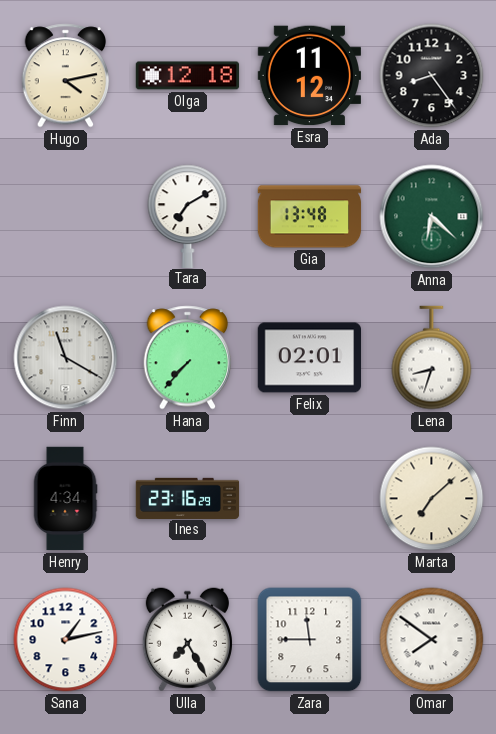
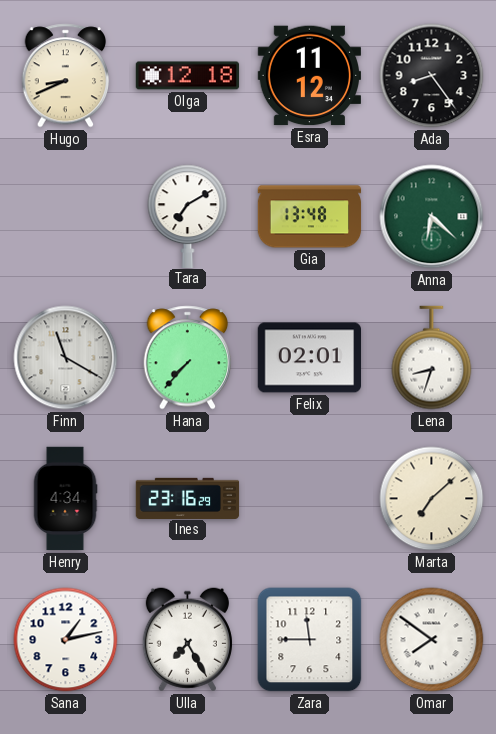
Hugo: 4:13 -> 8:41 (66, 76)
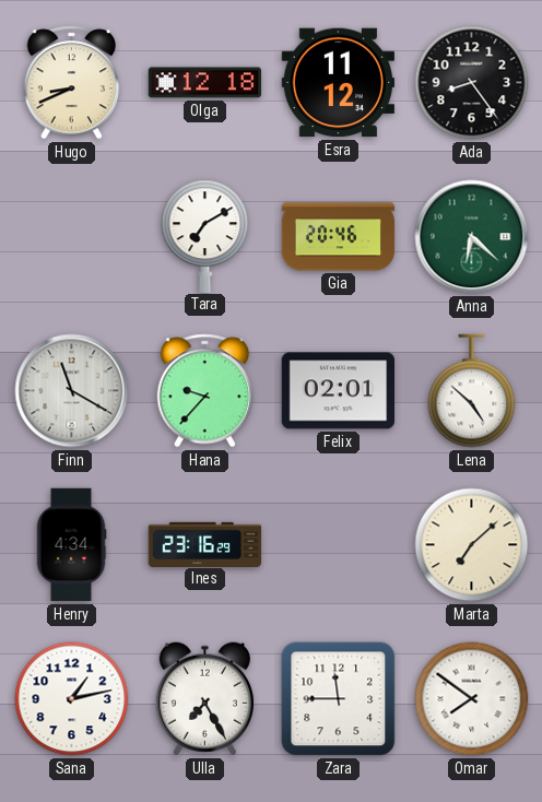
Gia: 13:48 -> 20:46 (339, 237)
Hana: 7:37 -> 9:37 (205, 391)
Lena: 8:33 -> 4:52 (472, 391)
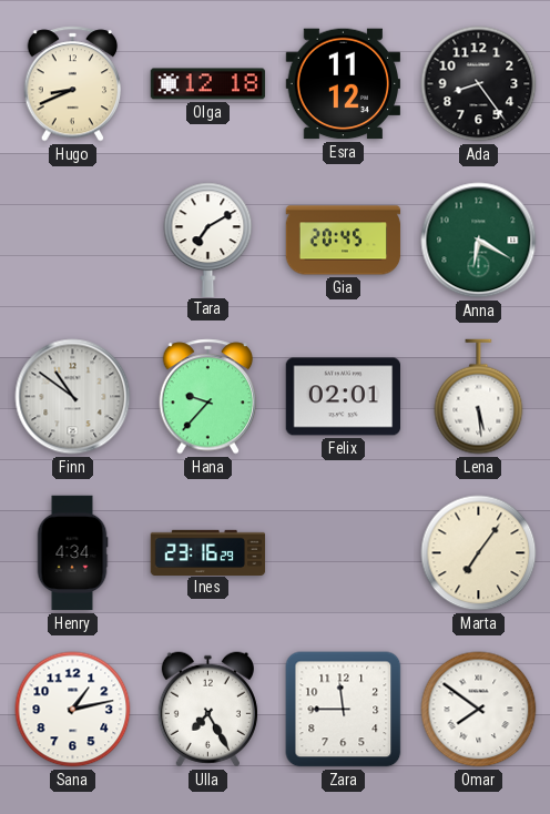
Gia: 20:46 -> 20:45 (344, 241)
Anna: 6:22 -> 6:20 (479, 241)
Finn: 11:20 -> 10:51 (73, 397)
Lena: 4:52 -> 5:29 (479, 397)
Marta: 7:08 -> 7:06 (479, 553)
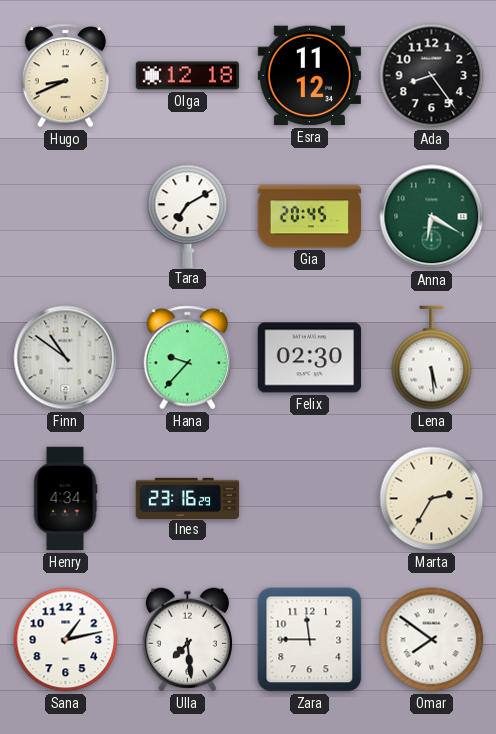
Felix: 02:01 -> 02:30 (309, 358)
Marta: 7:06 -> 2:35 (432, 499)
Ulla: 7:25 -> 7:29 (187, 640)
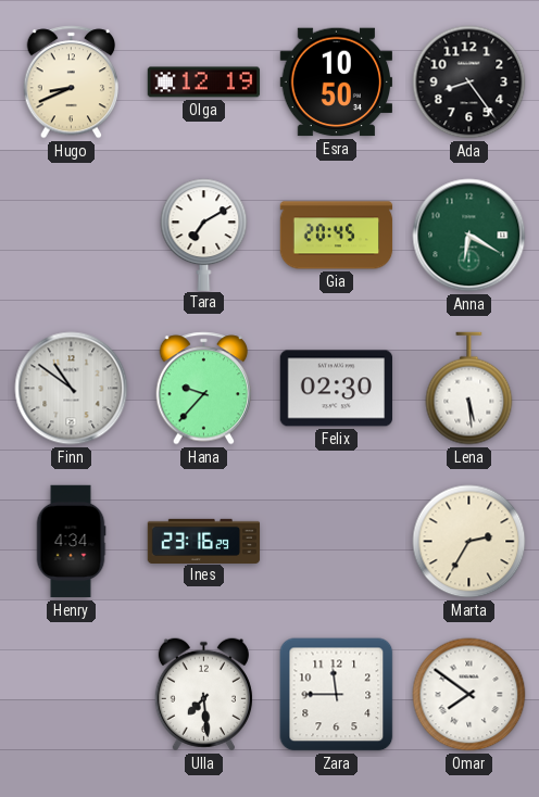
Olga: 12:18 -> 12:19 (204, 83)
Esra: 11:12 -> 10:50 (336, 83)
Sana: 1:13 -> none (66, 640)
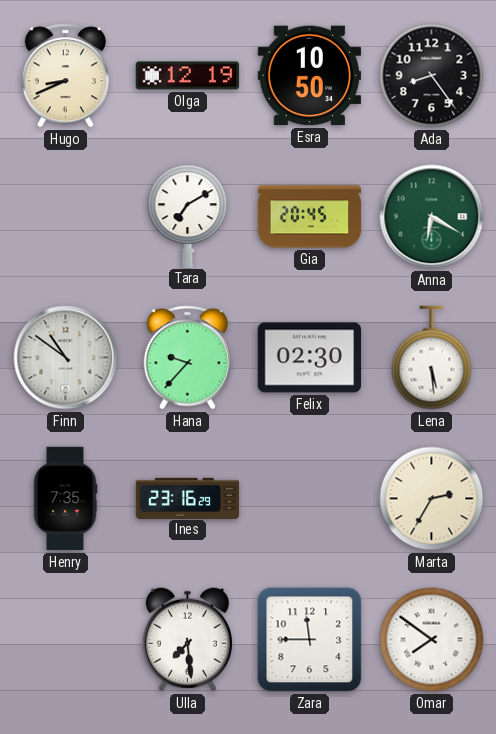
Henry: 4:34 -> 7:35 (65, 499)
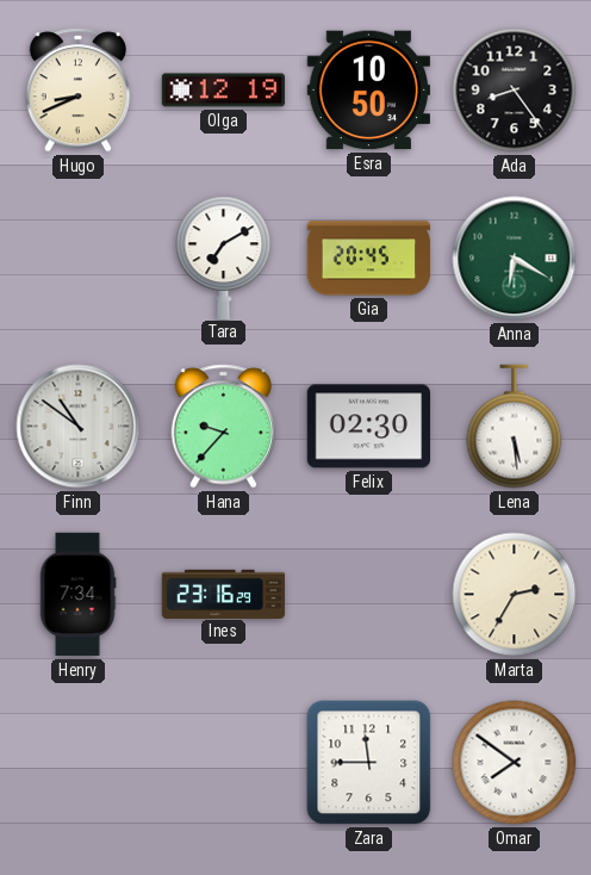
Henry: 7:35 -> 7:34 (77, 595)
Ulla: 7:29 -> none (187, 640)
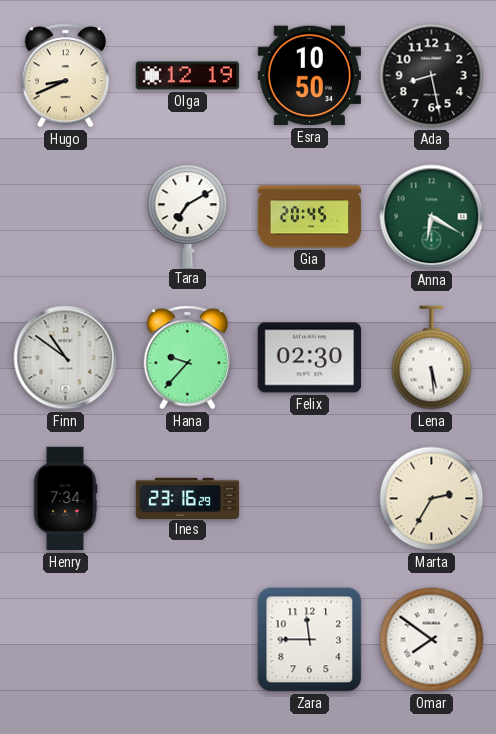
Ada: 8:24 -> 8:28 (432, 76)
